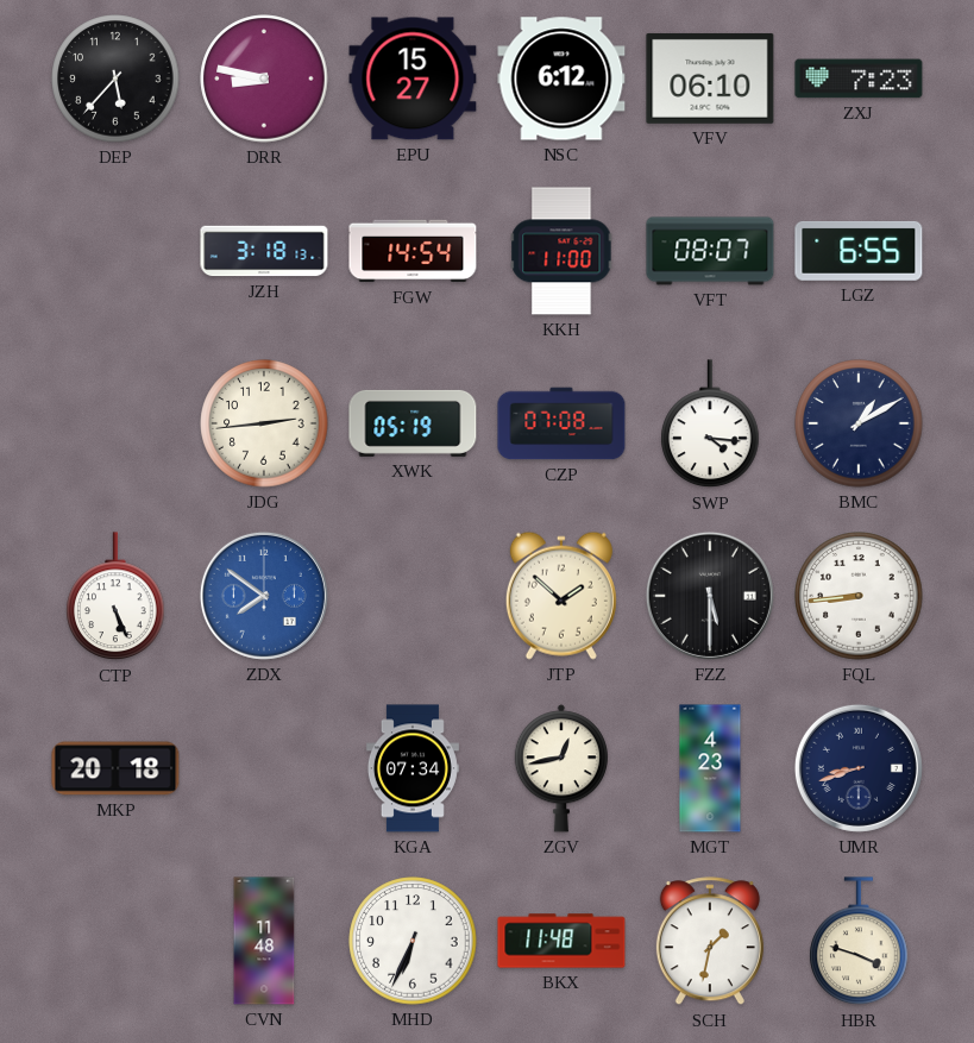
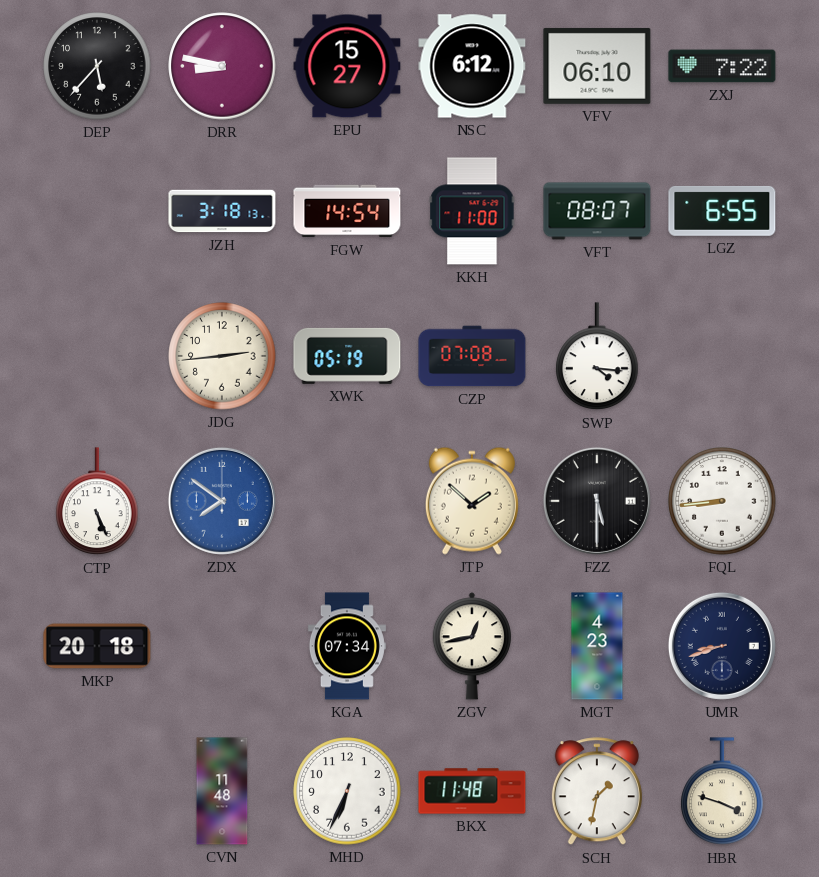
ZXJ: 7:23 -> 7:22 (722, 66)
BMC: 1:10 -> none (859, 423)
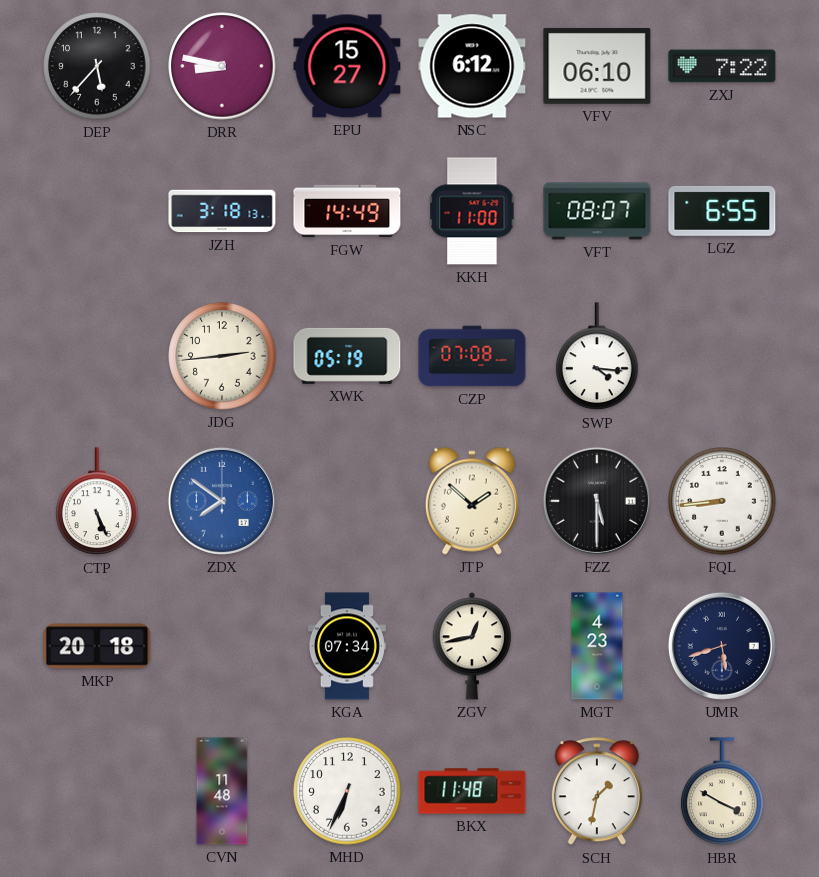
FGW: 14:54 -> 14:49 (347, 211)
UMR: 8:42 -> 5:42 (722, 646)
HBR: 3:48 -> 3:50 (722, 792)
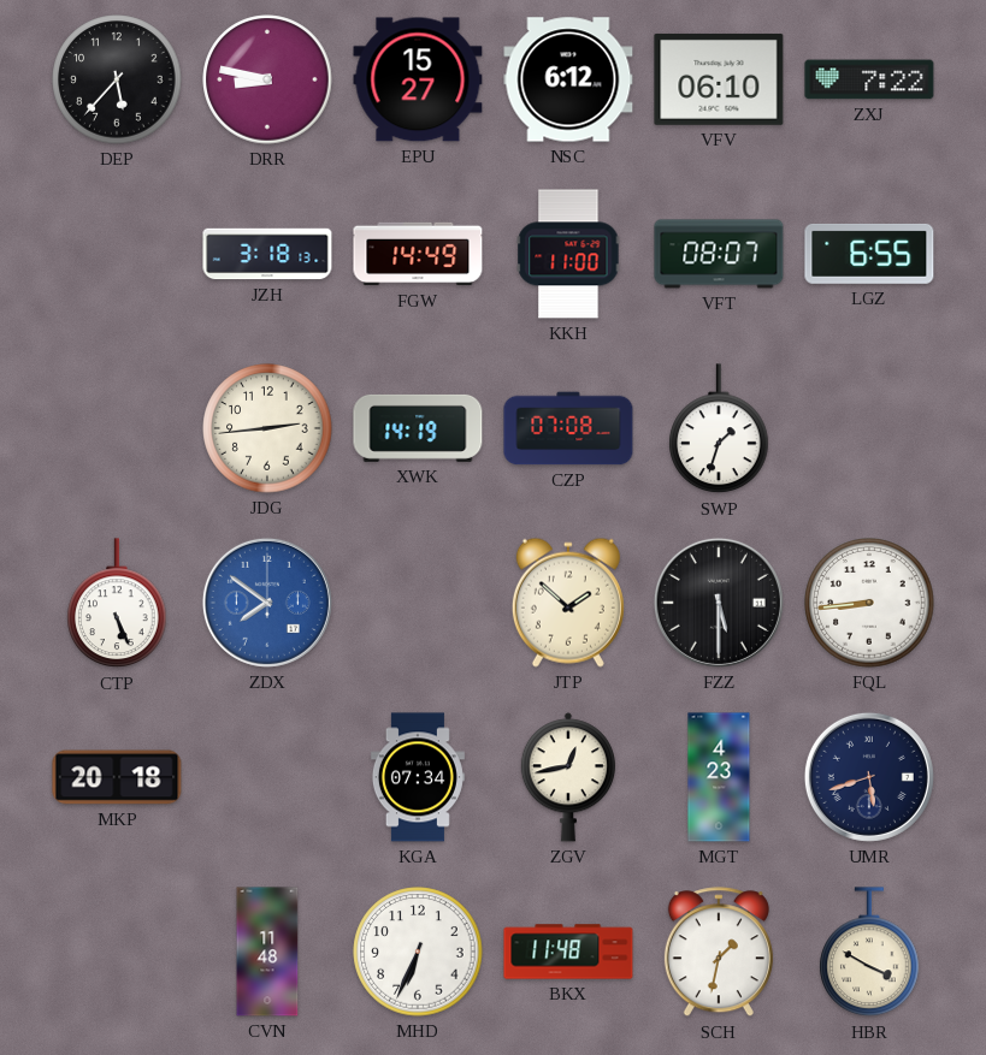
XWK: 05:19 -> 14:19 (418, 428)
SWP: 4:16 -> 1:33 (719, 429)
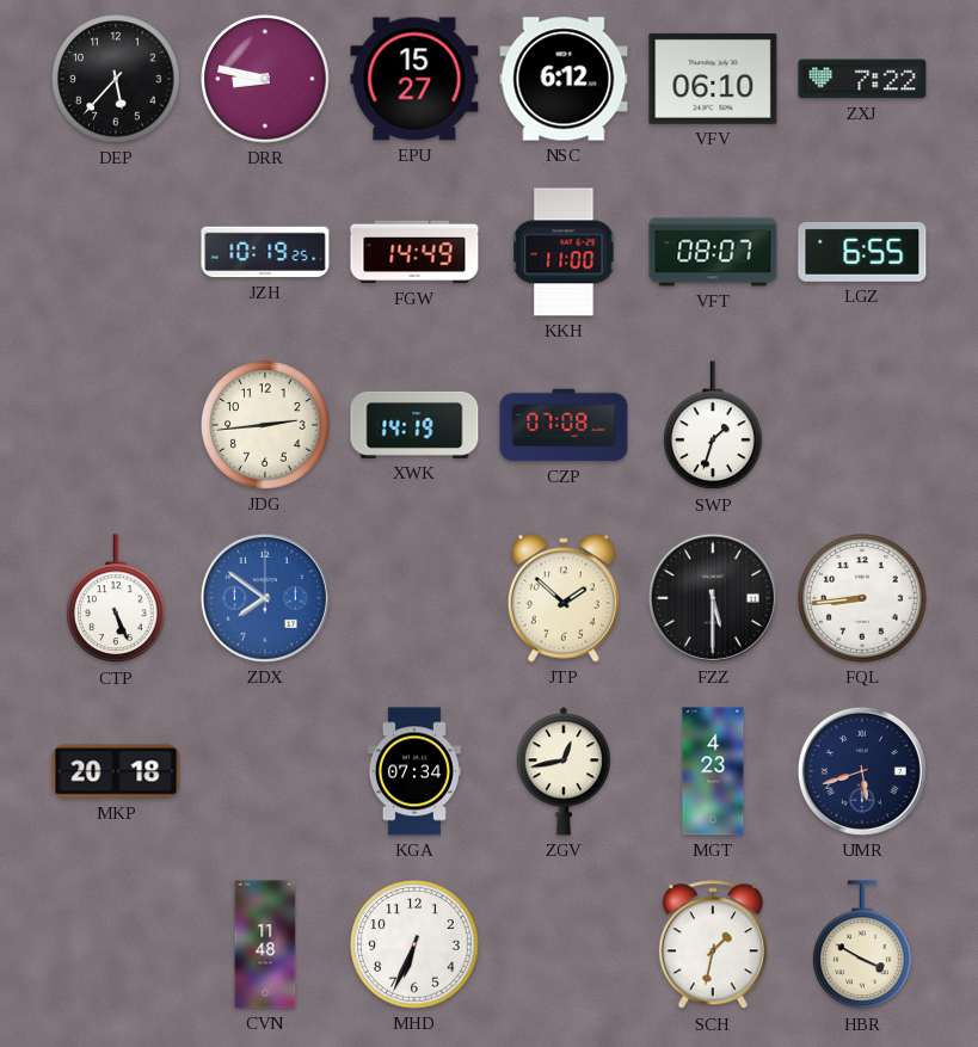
JZH: 3:18 -> 10:19 (265, 252)
BKX: 11:48 -> none (568, 952)
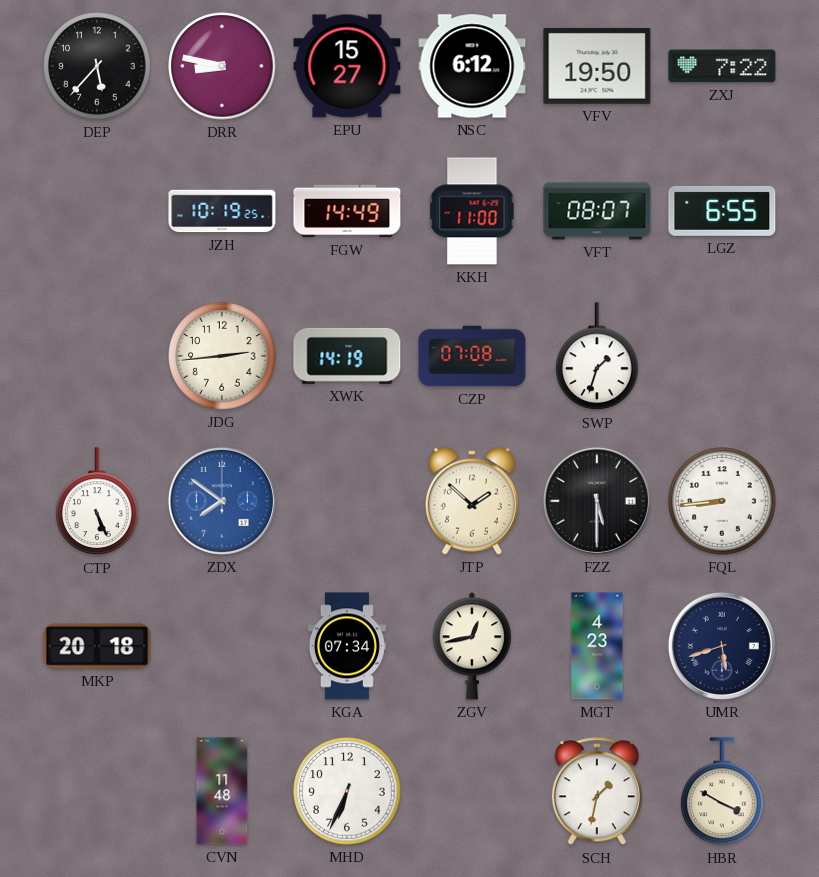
VFV: 06:10 -> 19:50 (597, 66)
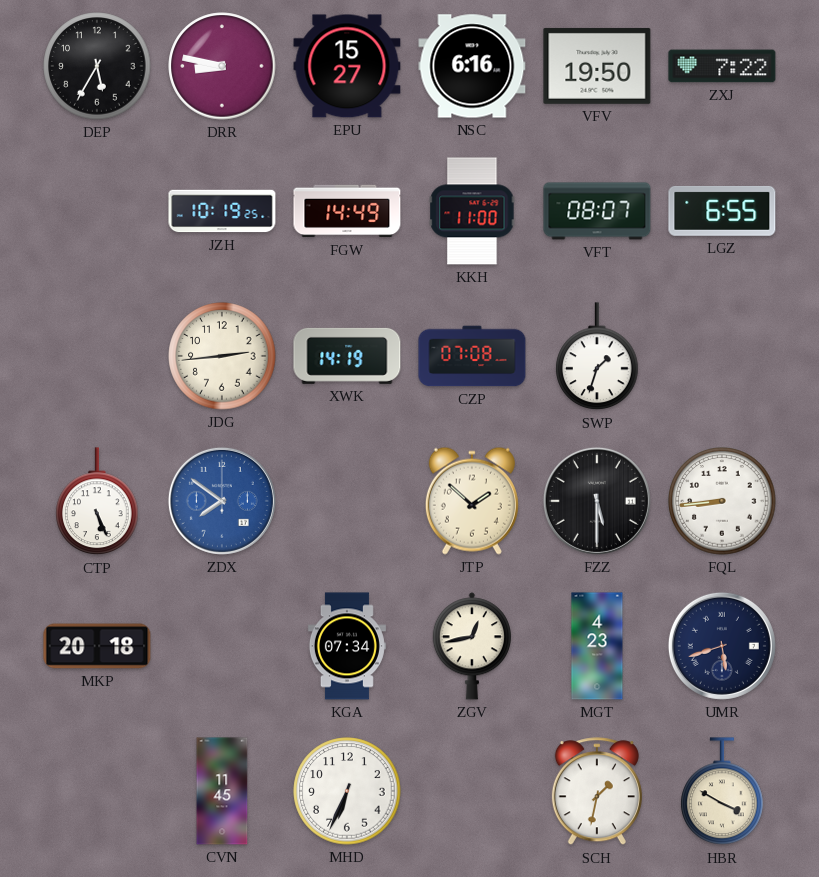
DEP: 5:37 -> 5:35 (97, 66)
NSC: 6:12 -> 6:16 (472, 66)
CVN: 11:48 -> 11:45 (222, 791)
